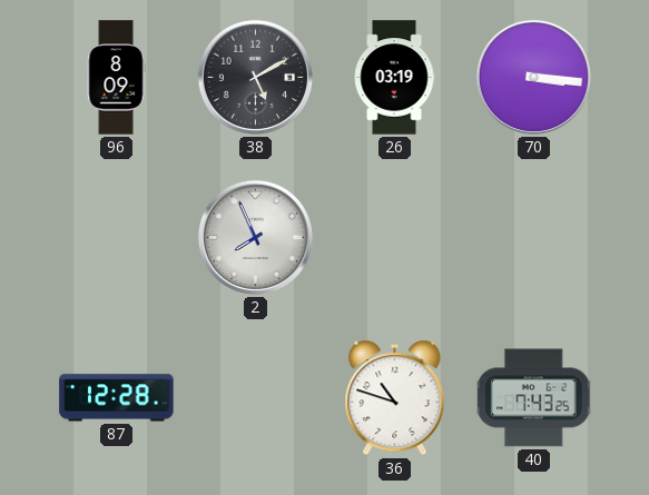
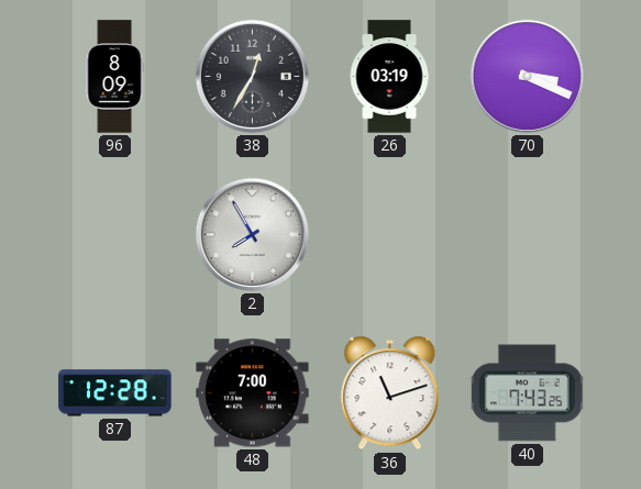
38: 5:10 -> 12:35 (252, 76)
70: 3:16 -> 3:19 (527, 76)
2: 7:56 -> 7:55 (252, 234)
48: none -> 7:00 (253, 393)
36: 10:48 -> 11:12 (390, 393)
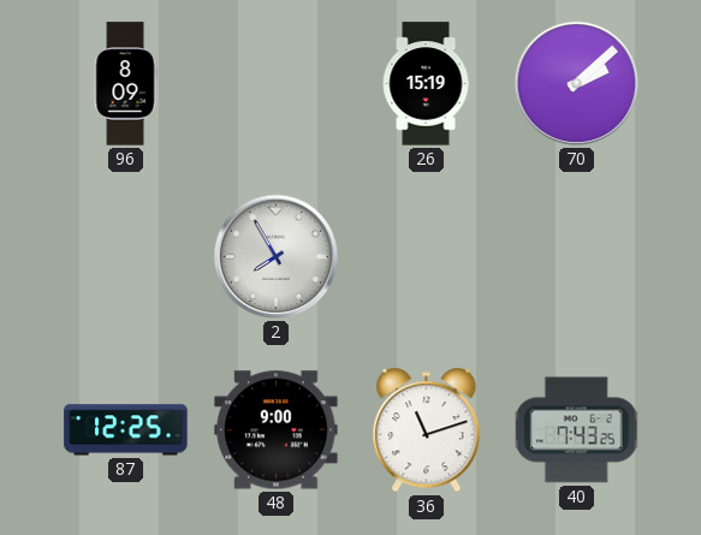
38: 12:35 -> none (252, 76)
26: 03:19 -> 15:19 (426, 84)
70: 3:19 -> 2:08 (576, 83)
87: 12:28 -> 12:25 (126, 430)
48: 7:00 -> 9:00 (277, 430)
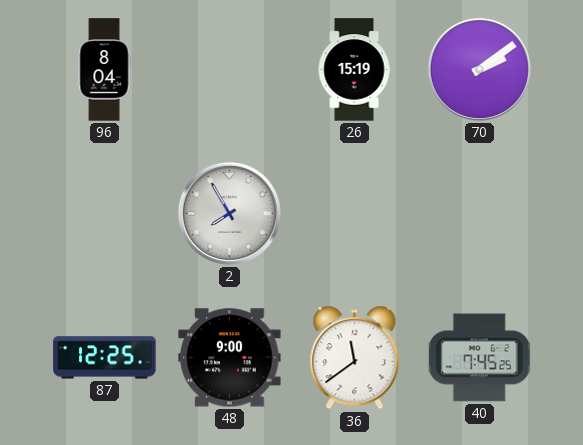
96: 8:09 -> 8:04 (104, 70)
70: 2:08 -> 2:09 (479, 69)
36: 11:12 -> 11:39 (355, 358)
40: 7:43 -> 7:45 (480, 358)
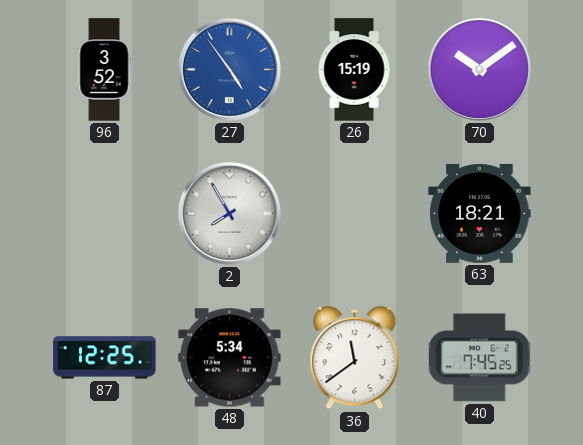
96: 8:04 -> 3:52 (104, 70)
27: none -> 4:54 (229, 69)
70: 2:09 -> 10:09 (479, 69)
63: none -> 18:21 (480, 213)
48: 9:00 -> 5:34 (230, 358)
